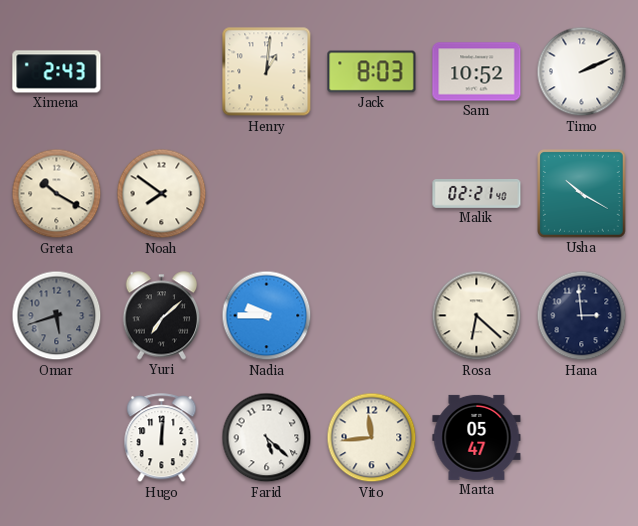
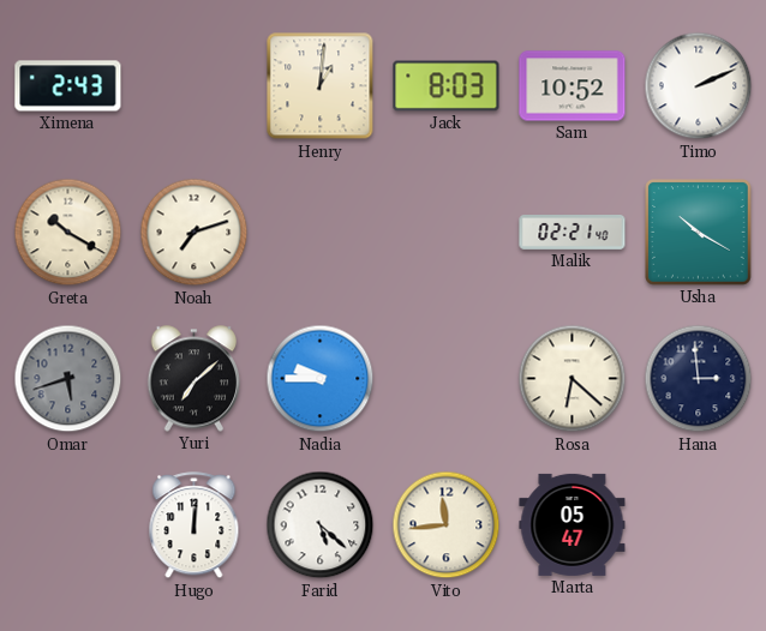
Noah: 7:51 -> 7:12 (195, 233)
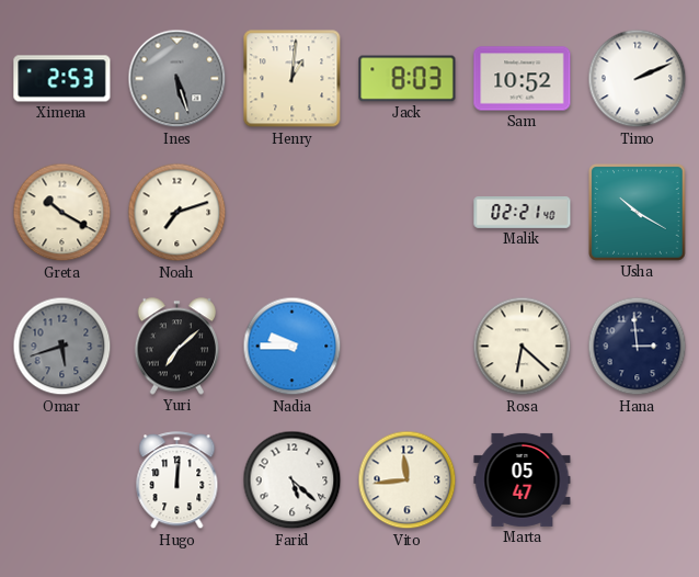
Ximena: 2:43 -> 2:53 (62, 79)
Ines: none -> 5:27 (177, 79)
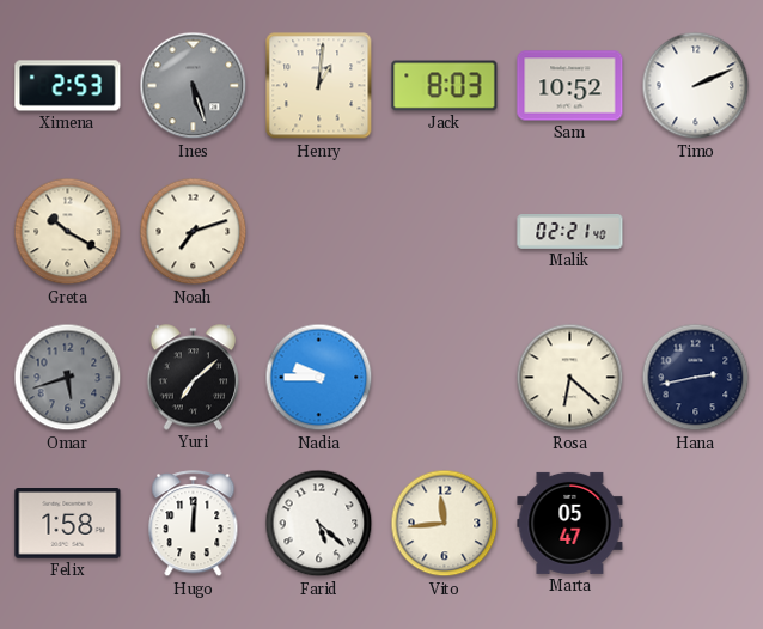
Usha: 10:20 -> none (638, 213)
Hana: 2:59 -> 2:43 (696, 378)
Felix: none -> 1:58 (68, 524)
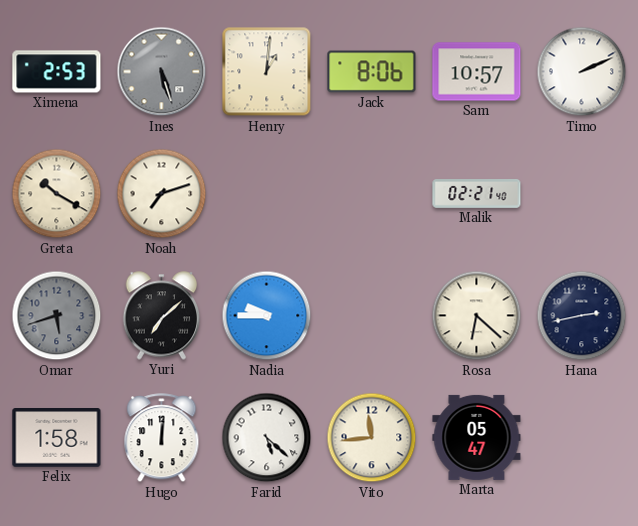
Jack: 8:03 -> 8:06 (372, 72)
Sam: 10:52 -> 10:57 (477, 72)
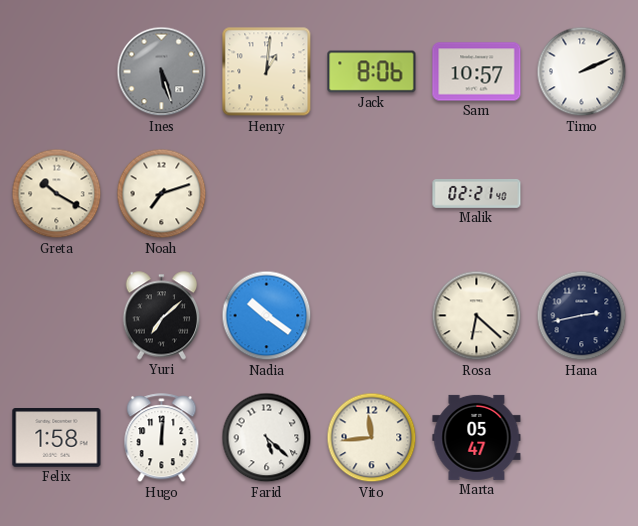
Ximena: 2:53 -> none (57, 72)
Omar: 5:42 -> none (57, 316)
Nadia: 9:45 -> 10:21 (267, 316)
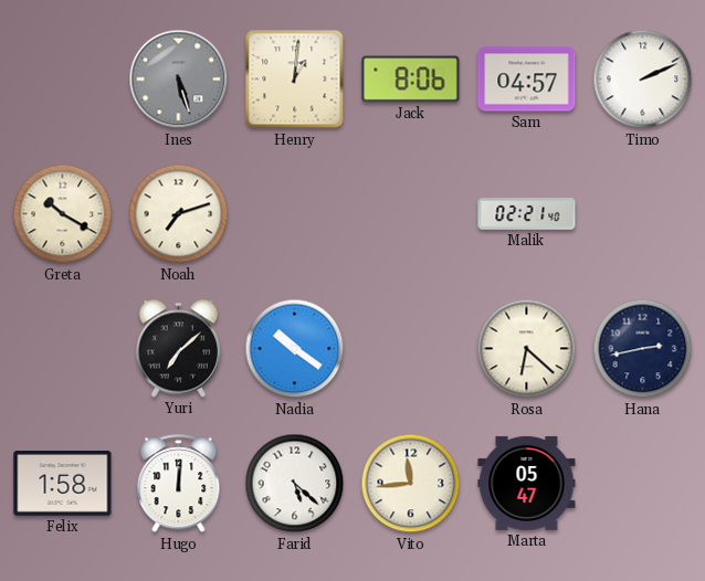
Sam: 10:57 -> 04:57 (527, 80)
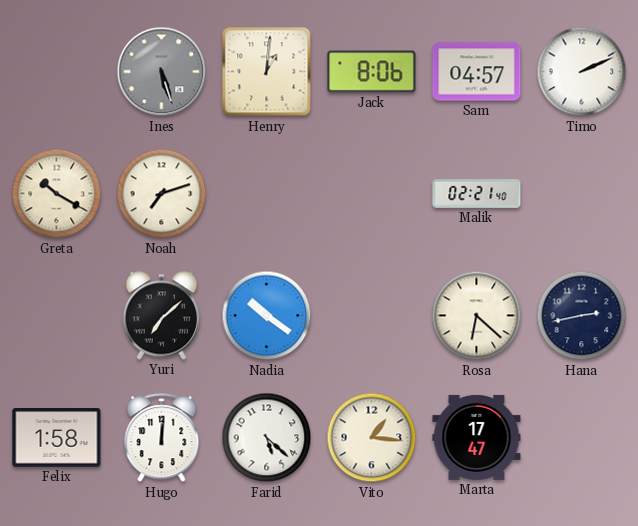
Vito: 11:44 -> 1:16 (372, 438)
Marta: 05:47 -> 17:47 (477, 437)
